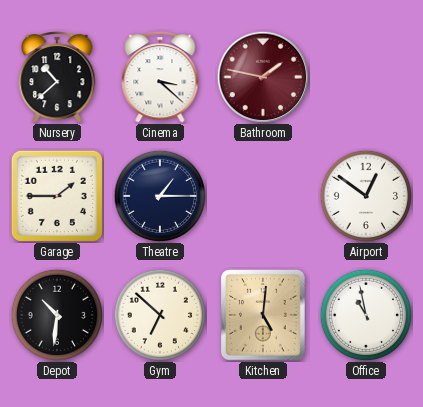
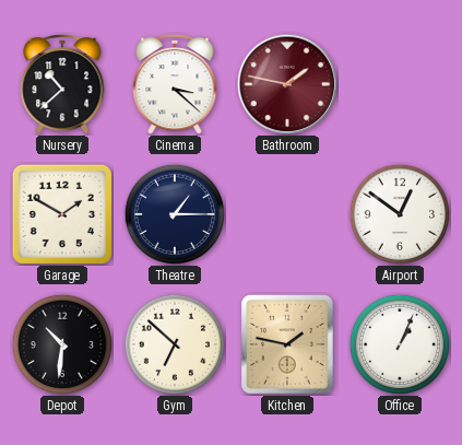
Garage: 1:45 -> 1:50 (62, 214)
Kitchen: 5:01 -> 1:47 (287, 344)
Office: 10:58 -> 1:04 (399, 343)
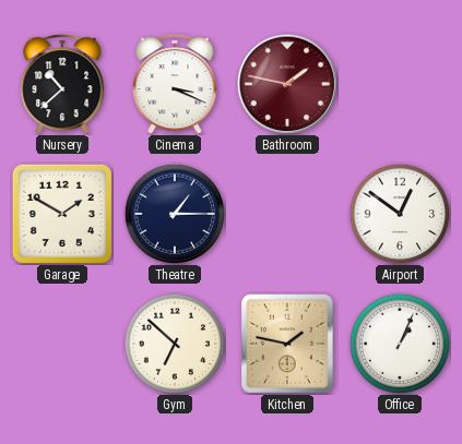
Cinema: 3:22 -> 3:19 (175, 85)
Depot: 10:31 -> none (61, 343)
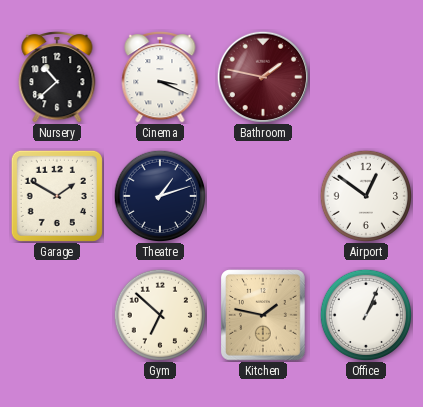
Theatre: 1:15 -> 1:12 (159, 195)
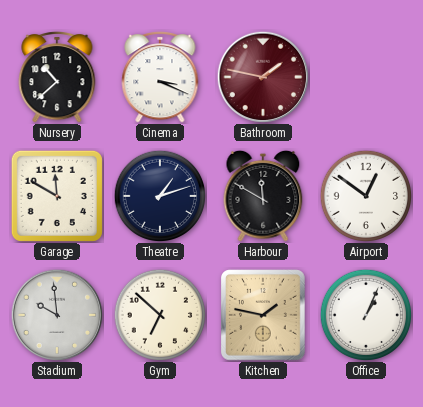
Garage: 1:50 -> 11:50 (57, 196)
Harbour: none -> 11:50 (263, 196)
Stadium: none -> 9:59 (57, 315)
